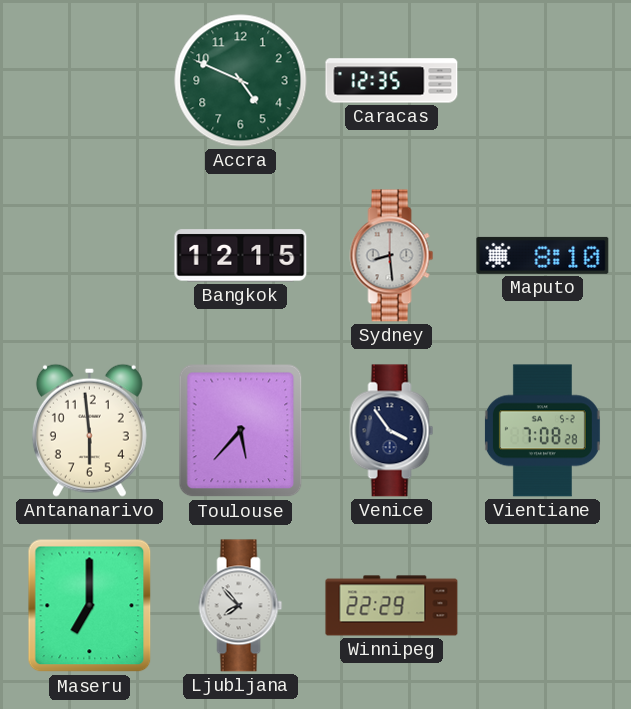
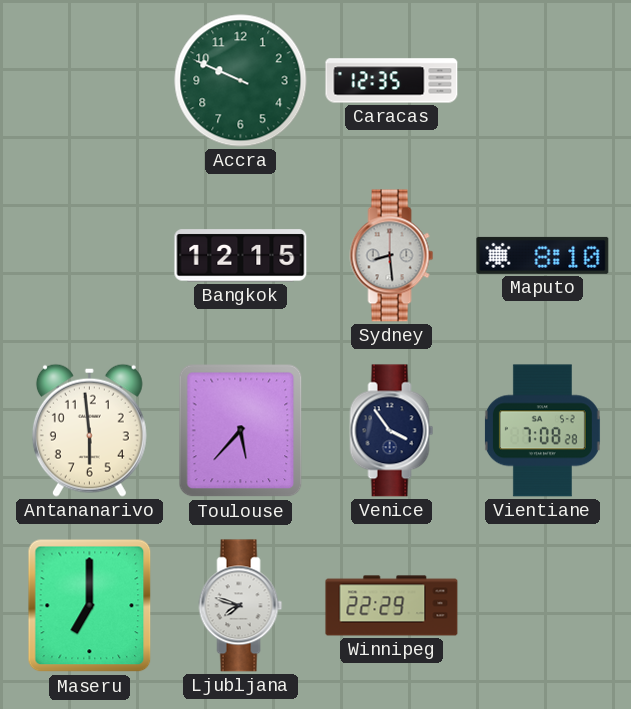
Accra: 4:49 -> 9:49 (241, 81)
Ljubljana: 7:53 -> 7:48 (241, 606)
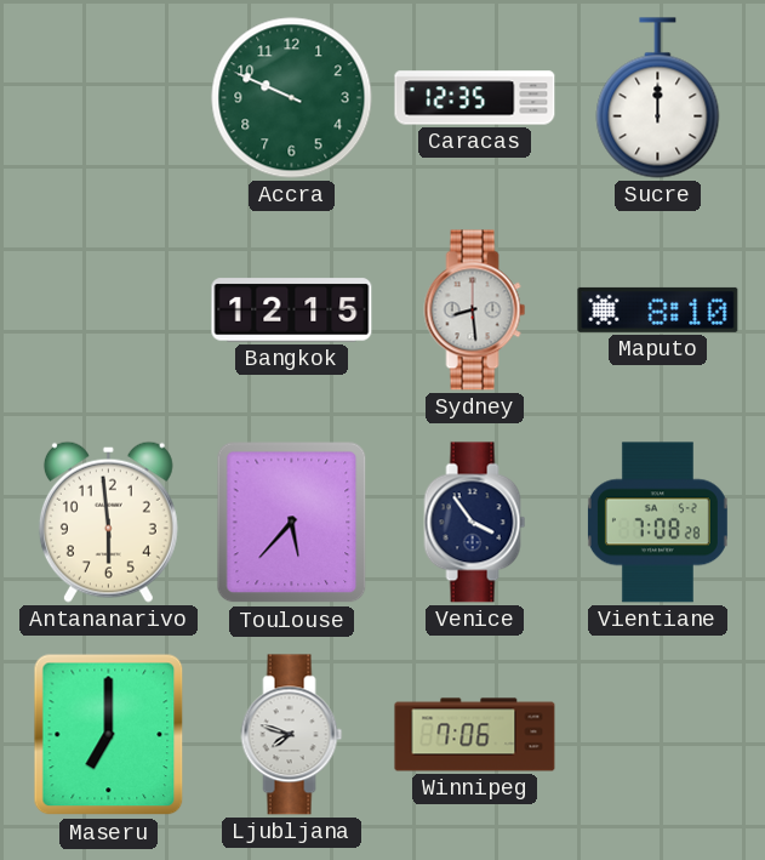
Sucre: none -> 12:00 (658, 98)
Winnipeg: 22:29 -> 7:06 (475, 735)
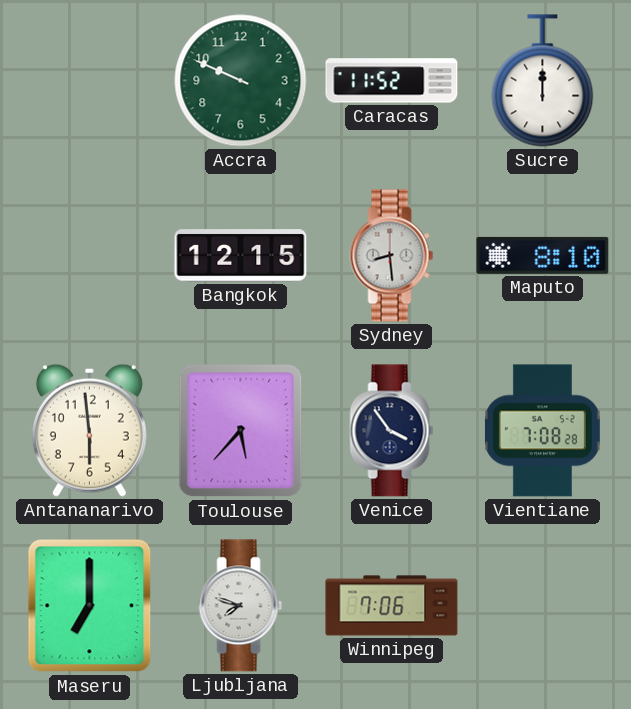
Caracas: 12:35 -> 11:52 (392, 81)
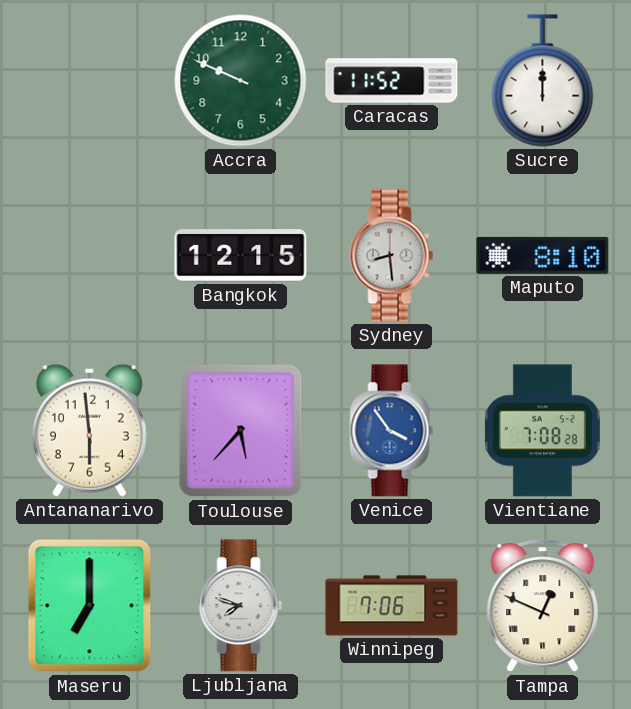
Venice dial: navy -> blue (392, 431)
Tampa: none -> 12:49 (543, 606)
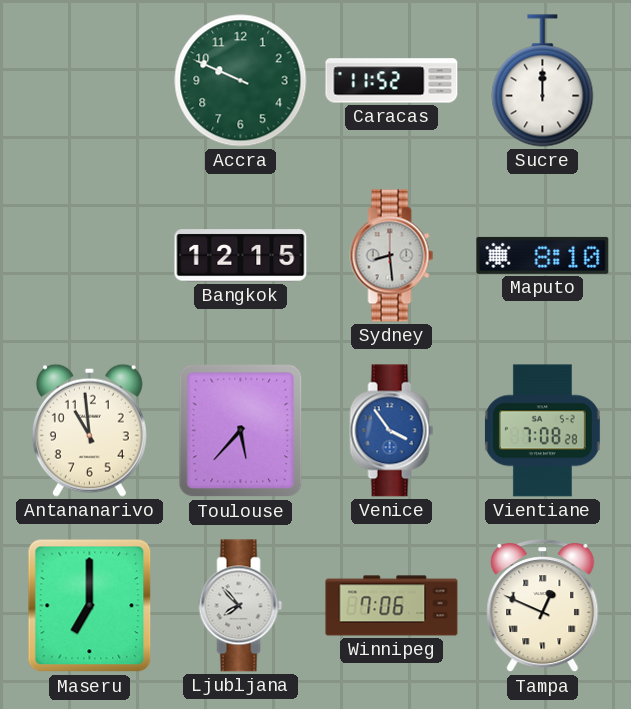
Antananarivo: 5:59 -> 10:59 (89, 430)
Ljubljana: 7:48 -> 7:53 (241, 606)
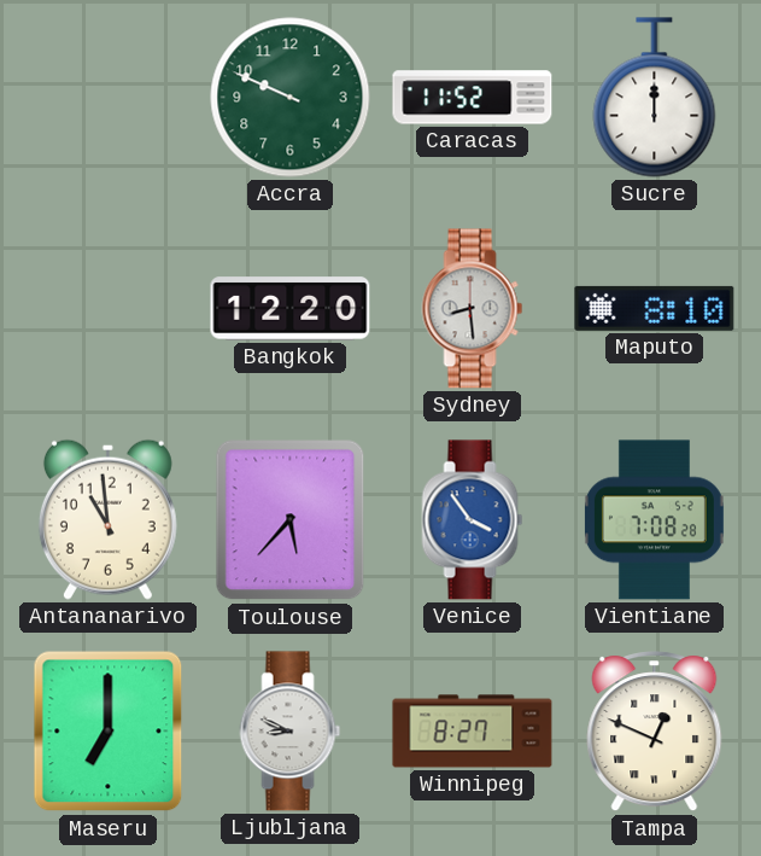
Bangkok: 12:15 -> 12:20 (291, 309)
Ljubljana: 7:53 -> 8:49 (291, 732)
Winnipeg: 7:06 -> 8:27 (473, 732)
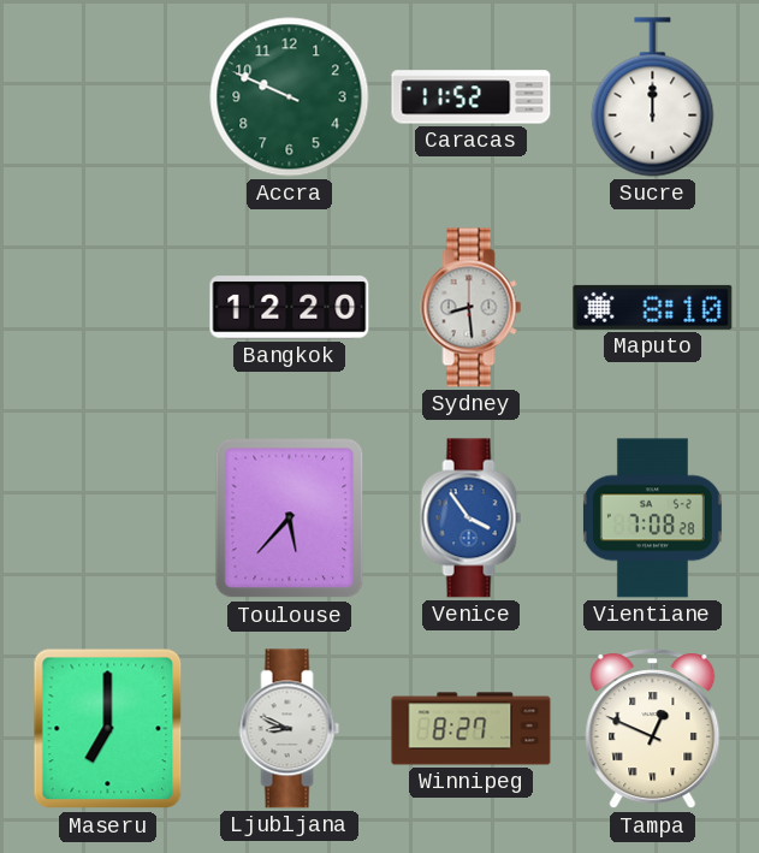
Antananarivo: 10:59 -> none (107, 519)
